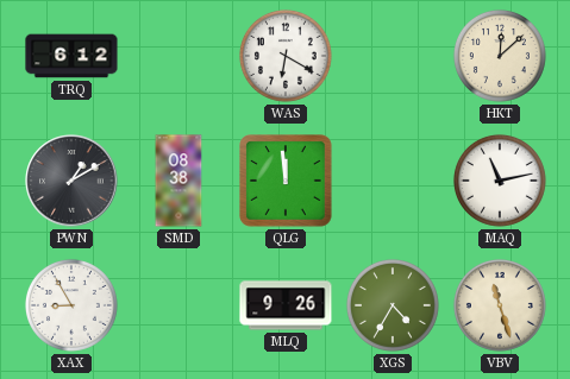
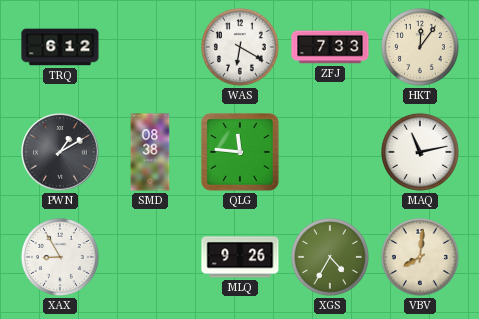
ZFJ: none -> 7:33 (330, 47)
HKT: 12:08 -> 12:06 (420, 47)
QLG: 11:59 -> 11:46 (241, 153)
VBV: 11:27 -> 8:01 (420, 257)
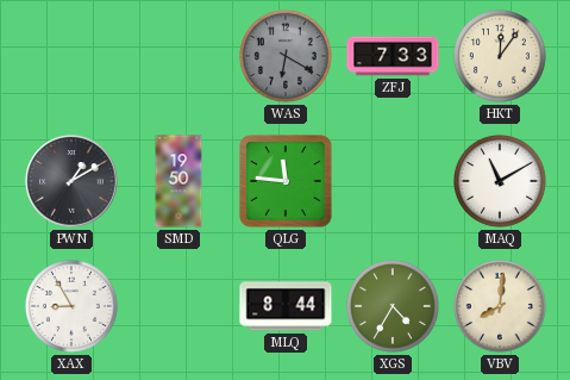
TRQ: 6:12 -> none (60, 47)
WAS dial: white -> grey (286, 56)
SMD: 08:38 -> 19:50 (178, 181)
MAQ: 11:13 -> 11:10 (500, 181)
MLQ: 9:26 -> 8:44 (286, 306)
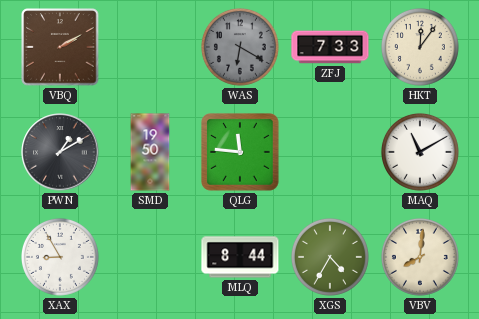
VBQ: none -> 2:10 (60, 47)
